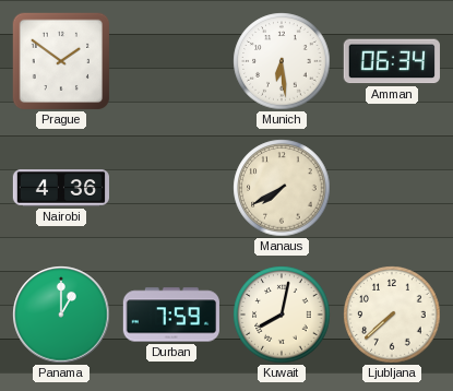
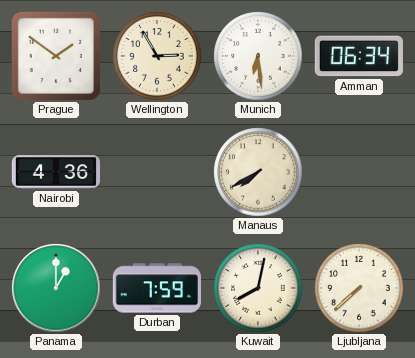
Wellington: none -> 2:55 (157, 56)
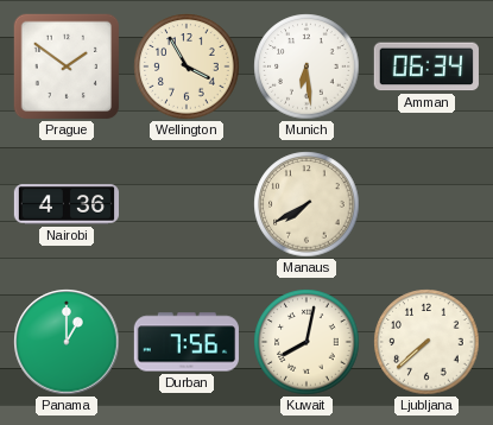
Wellington: 2:55 -> 3:55 (187, 66)
Durban: 7:59 -> 7:56 (185, 342)
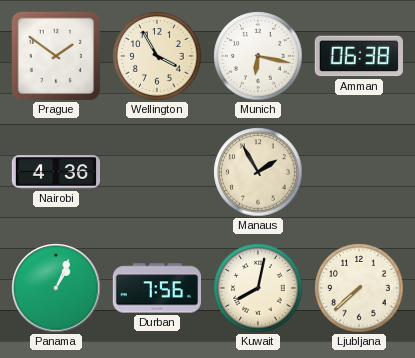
Munich: 6:29 -> 6:17 (258, 56)
Amman: 06:34 -> 06:38 (359, 56)
Manaus: 7:40 -> 1:55 (258, 172)
Panama: 1:00 -> 1:04 (56, 288)
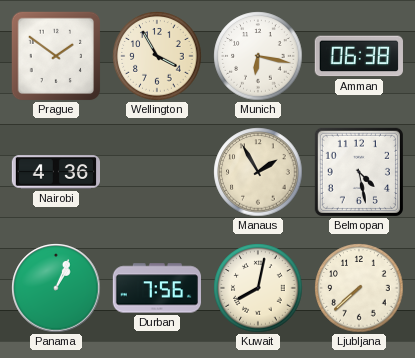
Belmopan: none -> 4:28 (359, 172)
